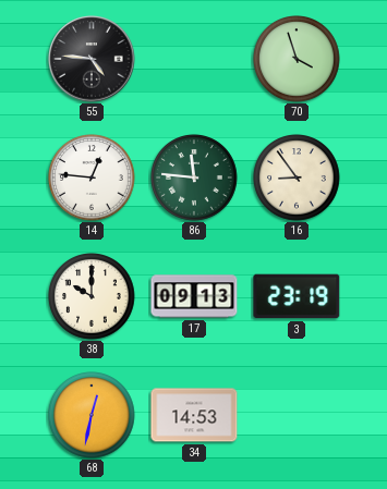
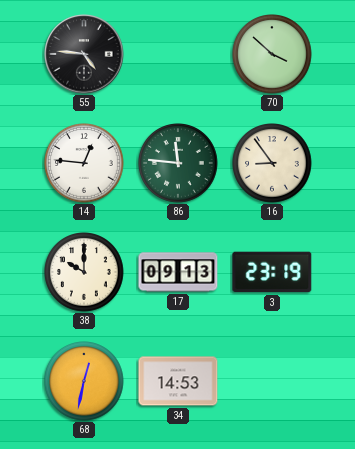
70: 3:57 -> 3:52 (272, 54)
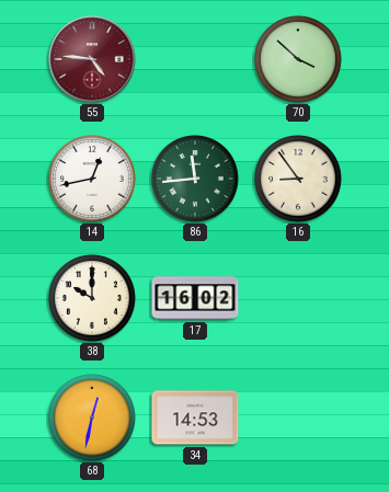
55 dial: black -> burgundy (92, 59)
14: 12:46 -> 12:43 (92, 179)
86: 11:46 -> 11:44 (195, 179)
17: 09:13 -> 16:02 (195, 298)
3: 23:19 -> none (272, 272)
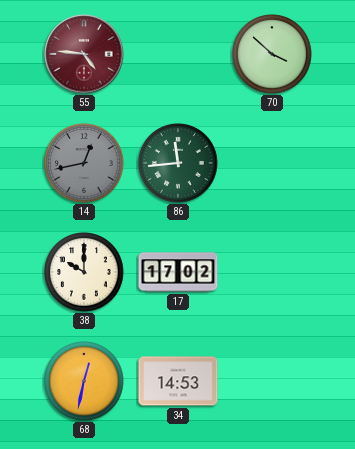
14 dial: white -> grey (84, 163)
16: 8:54 -> none (298, 179)
17: 16:02 -> 17:02 (178, 272)
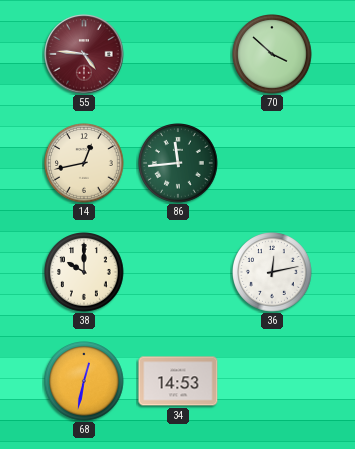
14 dial: grey -> cream (84, 163)
17: 17:02 -> none (178, 272)
36: none -> 12:13 (272, 272)
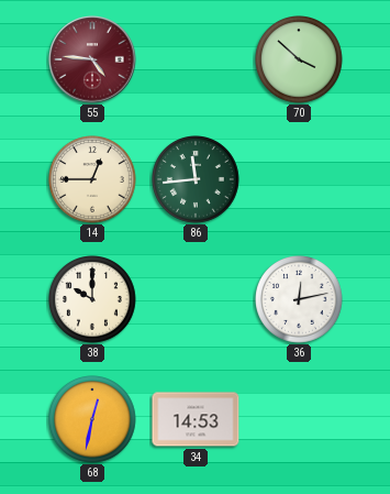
14: 12:43 -> 12:45 (92, 179)
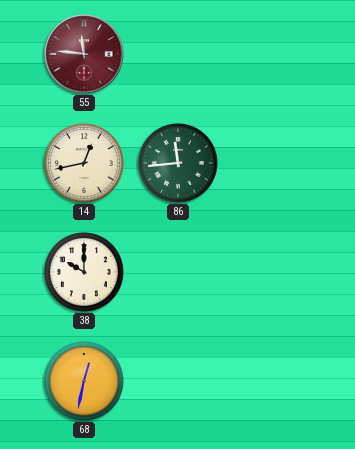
55: 4:46 -> 11:46 (84, 54)
70: 3:52 -> none (299, 59)
14: 12:45 -> 12:43 (84, 163)
36: 12:13 -> none (299, 299)
34: 14:53 -> none (196, 419)
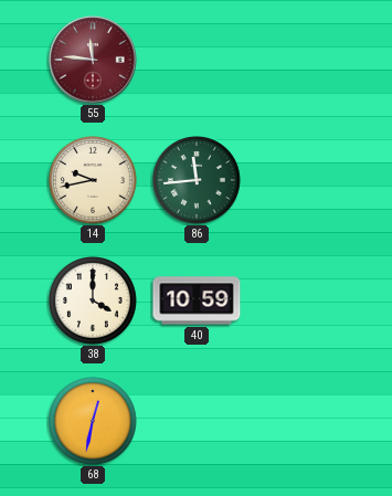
14: 12:43 -> 9:43 (93, 180)
38: 10:00 -> 4:00 (93, 300)
40: none -> 10:59 (197, 300)
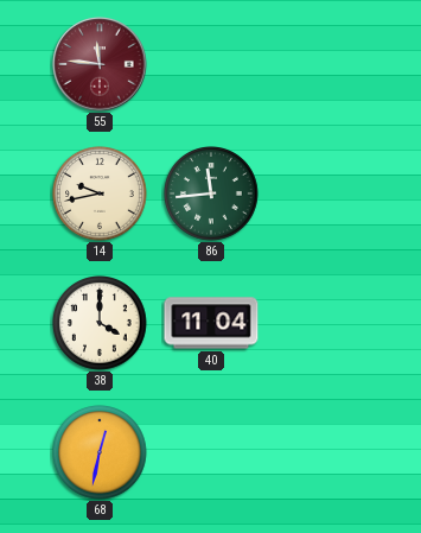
40: 10:59 -> 11:04 (211, 323)
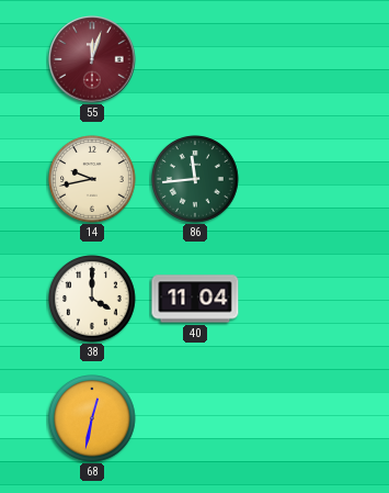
55: 11:46 -> 12:03 (92, 59)
